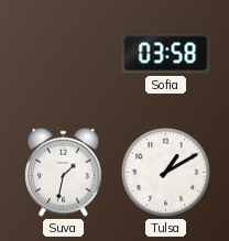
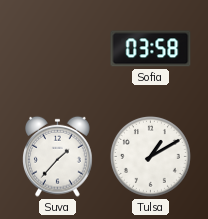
Suva: 1:32 -> 1:37 (58, 156)
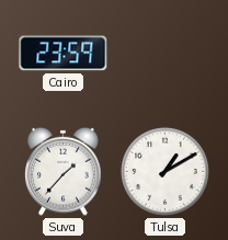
Cairo: none -> 23:59 (64, 54)
Sofia: 03:58 -> none (151, 49)
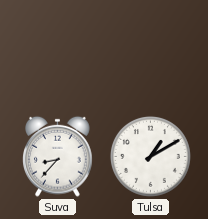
Cairo: 23:59 -> none (64, 54)
Suva: 1:37 -> 8:37 (58, 156)
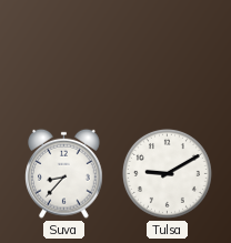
Tulsa: 1:10 -> 9:10 (167, 173)
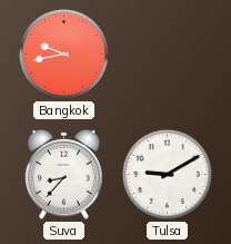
Bangkok: none -> 9:43 (63, 53)
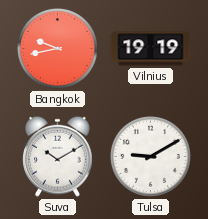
Vilnius: none -> 19:19 (151, 49)
Suva: 8:37 -> 10:10 (58, 156)
